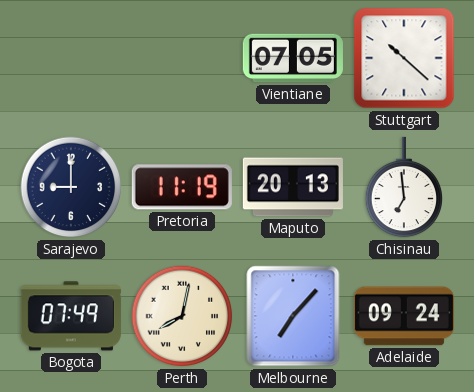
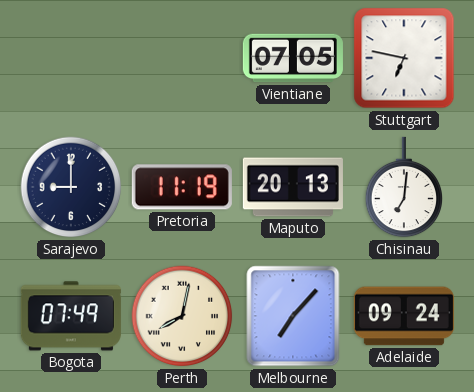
Stuttgart: 10:22 -> 6:47 (404, 58)
Chisinau: 6:59 -> 7:01 (404, 187)
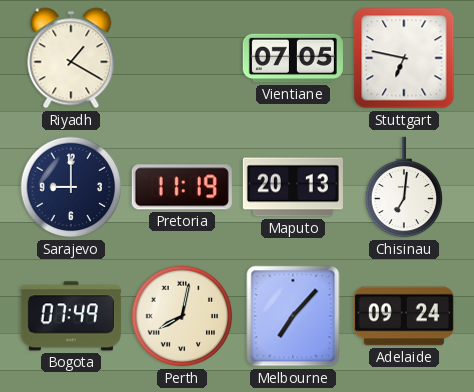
Riyadh: none -> 1:20 (71, 58)
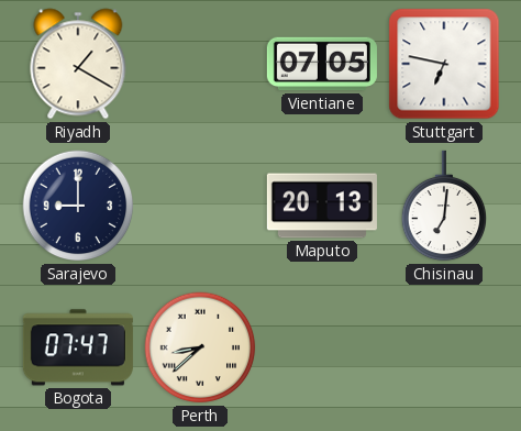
Pretoria: 11:19 -> none (182, 187)
Bogota: 07:49 -> 07:47 (78, 347)
Perth: 8:02 -> 8:38 (200, 347)
Melbourne: 7:07 -> none (293, 316)
Adelaide: 09:24 -> none (404, 316)
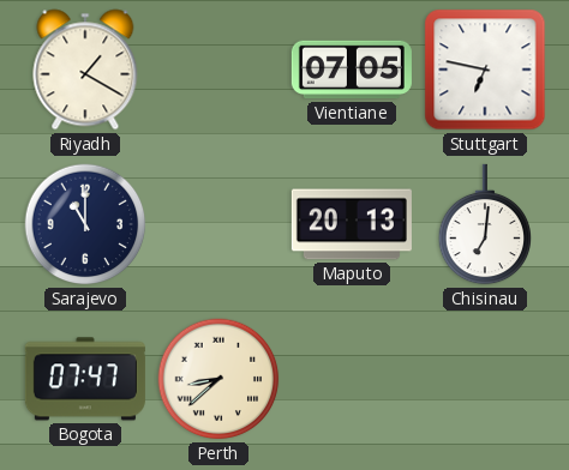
Sarajevo: 9:00 -> 11:00 (85, 224)
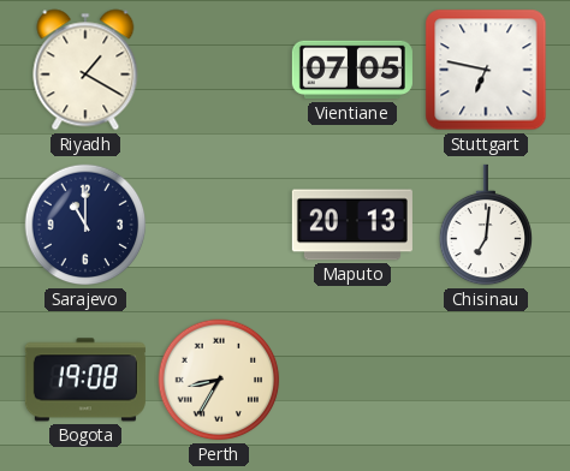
Bogota: 07:47 -> 19:08 (85, 380)
Perth: 8:38 -> 8:35 (219, 380)
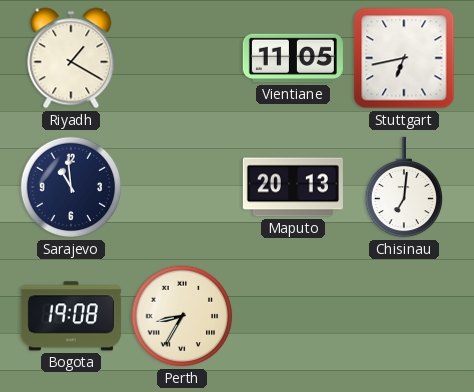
Vientiane: 07:05 -> 11:05 (293, 58)
Stuttgart: 6:47 -> 6:43 (404, 58)
Sarajevo: 11:00 -> 10:59 (71, 187)
